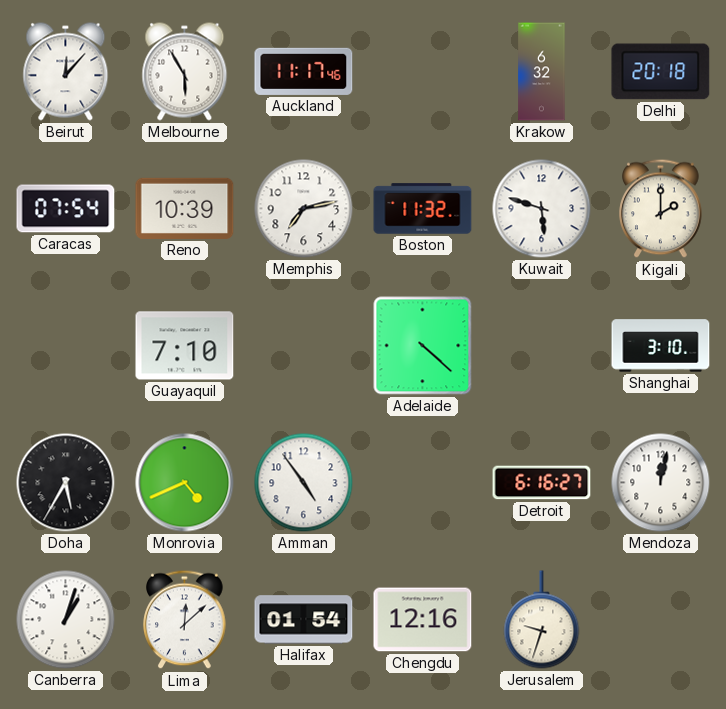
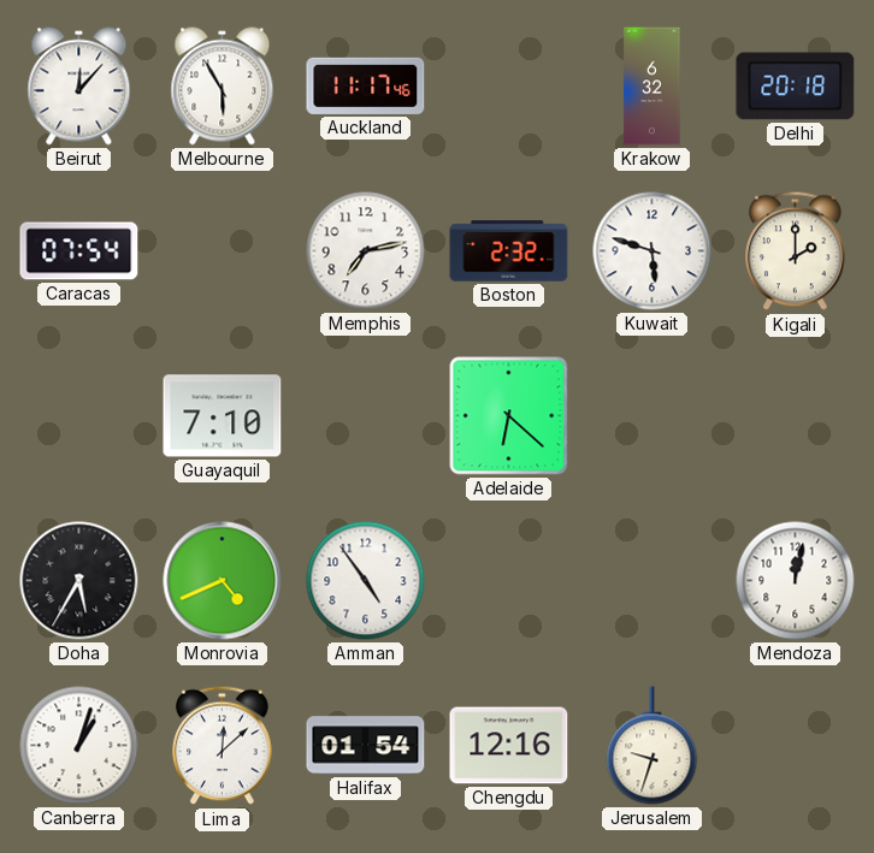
Reno: 10:39 -> none (185, 208)
Boston: 11:32 -> 2:32 (509, 251)
Adelaide: 4:22 -> 6:22 (509, 416)
Shanghai: 3:10 -> none (661, 346)
Detroit: 6:16 -> none (542, 483)
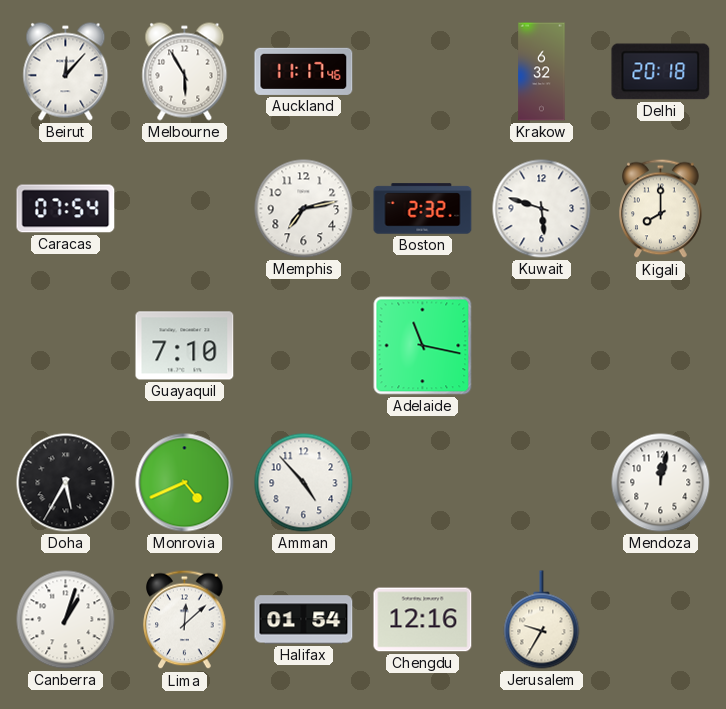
Kigali: 2:00 -> 8:00 (661, 209)
Adelaide: 6:22 -> 11:17 (423, 346)
Amman: 4:54 -> 4:53 (304, 483)
Jerusalem: 9:33 -> 9:35 (542, 620)
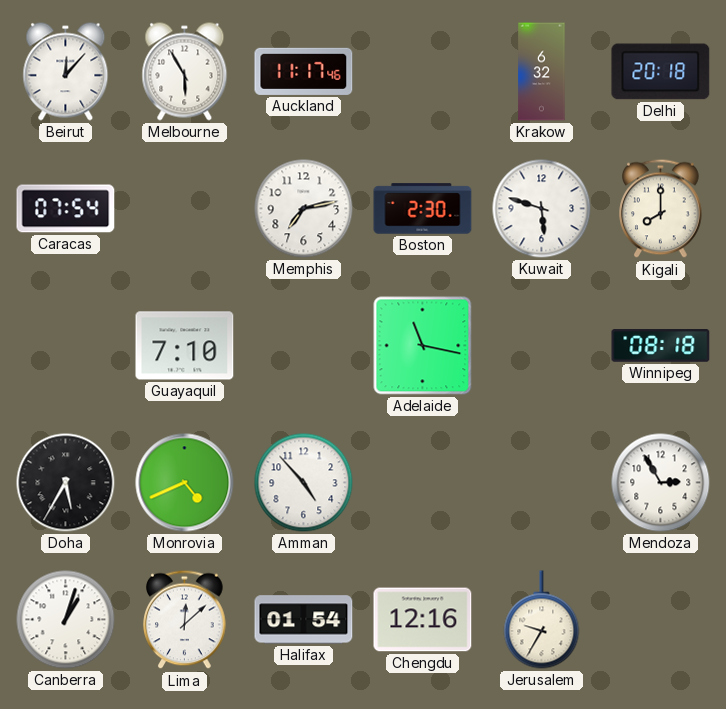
Boston: 2:32 -> 2:30 (423, 209)
Winnipeg: none -> 08:18 (661, 346)
Mendoza: 12:02 -> 2:55 (661, 483)
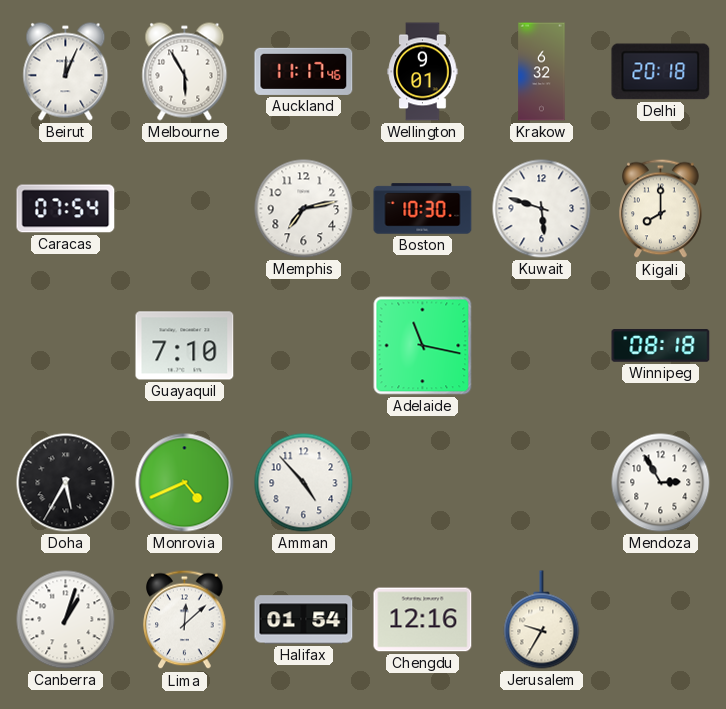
Beirut: 12:07 -> 12:04 (66, 72)
Wellington: none -> 9:01 (423, 72)
Boston: 2:30 -> 10:30 (423, 209)
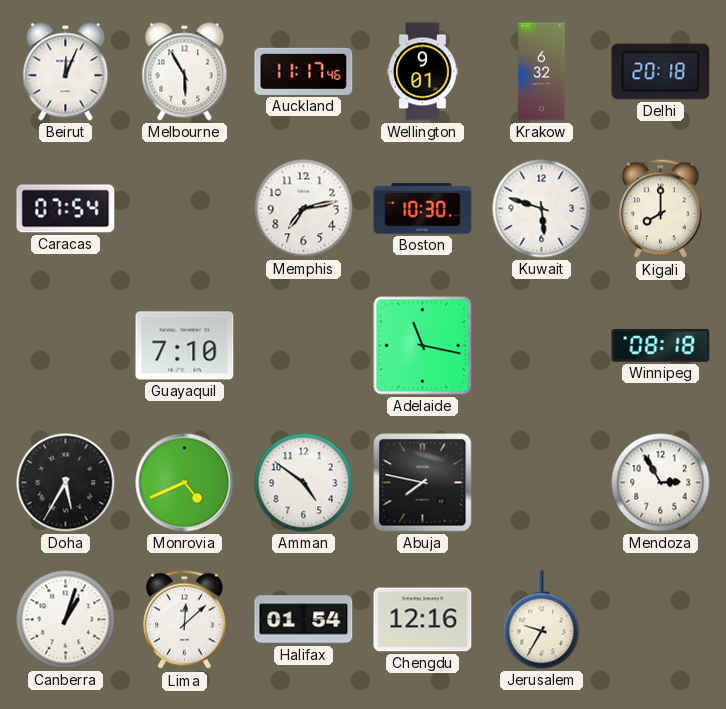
Amman: 4:53 -> 4:51 (304, 483)
Abuja: none -> 7:47 (423, 483)
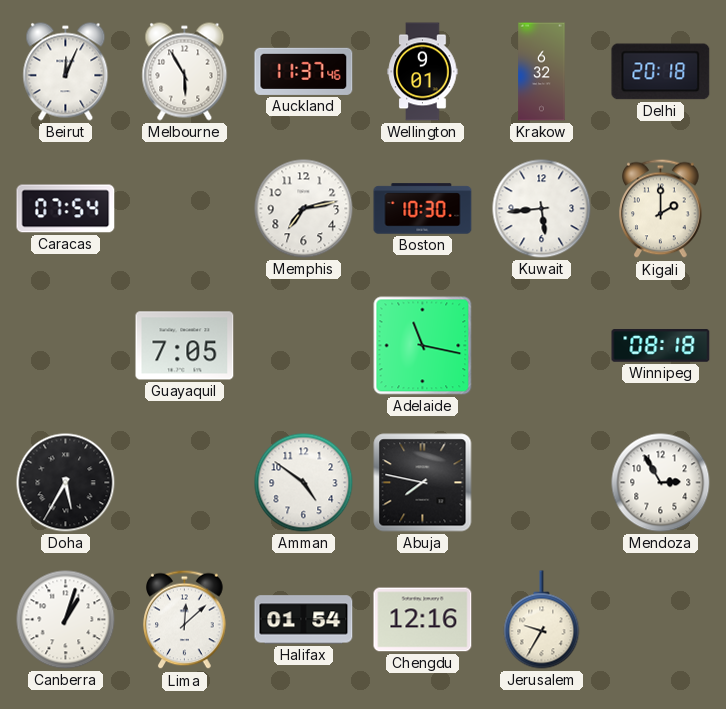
Auckland: 11:17 -> 11:37 (304, 71)
Kuwait: 5:48 -> 5:44 (542, 209)
Kigali: 8:00 -> 2:00 (661, 209)
Guayaquil: 7:10 -> 7:05 (185, 346)
Monrovia: 4:41 -> none (185, 483)
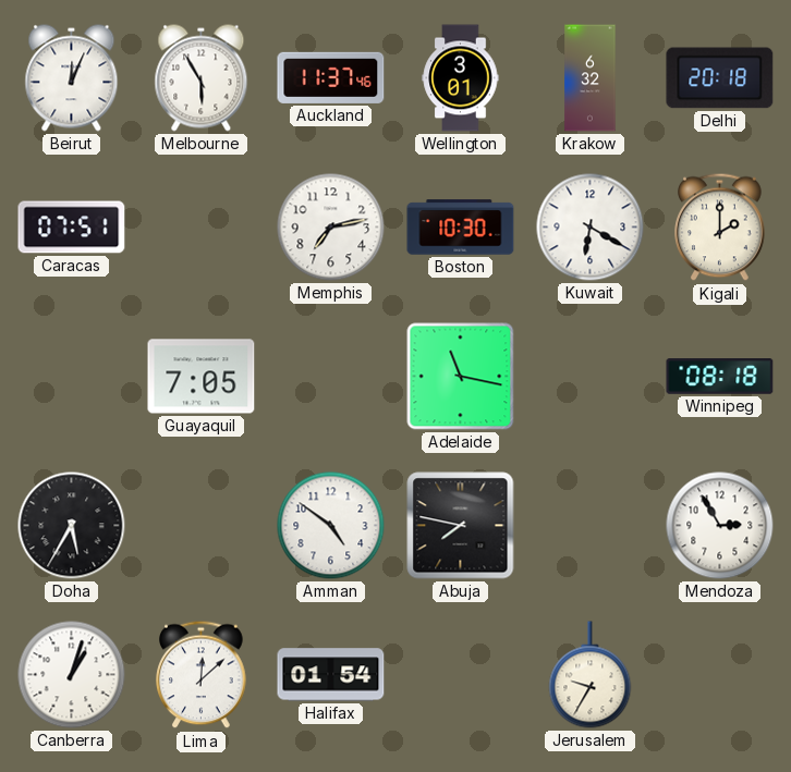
Wellington: 9:01 -> 3:01 (461, 78)
Caracas: 07:54 -> 07:51 (72, 228)
Kuwait: 5:44 -> 6:20 (591, 228)
Chengdu: 12:16 -> none (423, 620)
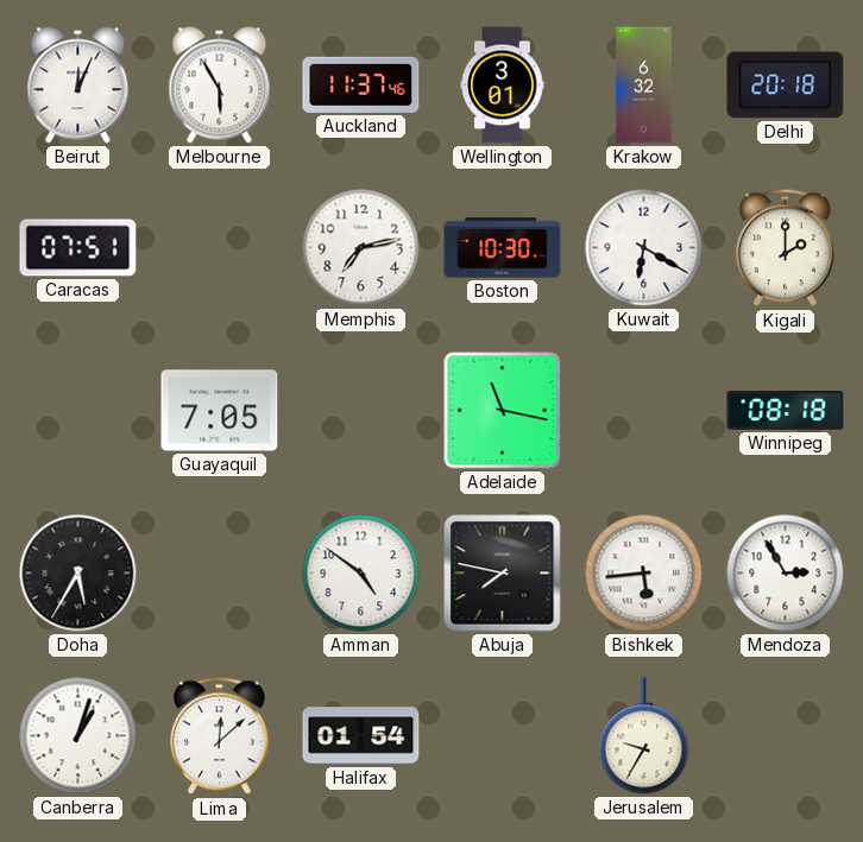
Bishkek: none -> 5:44 (644, 574)
